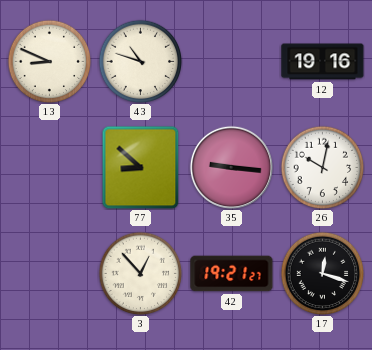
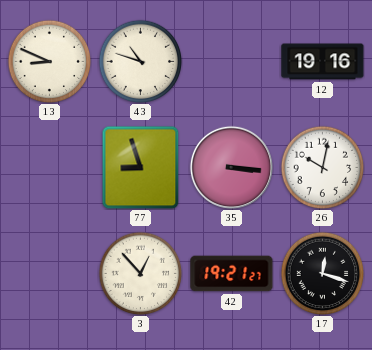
77: 8:52 -> 8:57 (141, 167)
35: 9:16 -> 3:16 (231, 167)
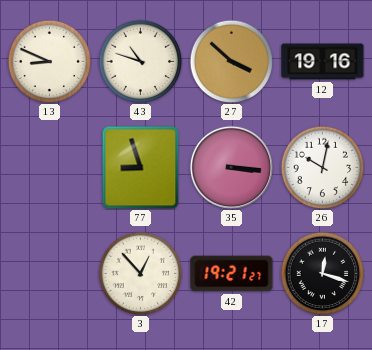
27: none -> 3:52 (231, 61)
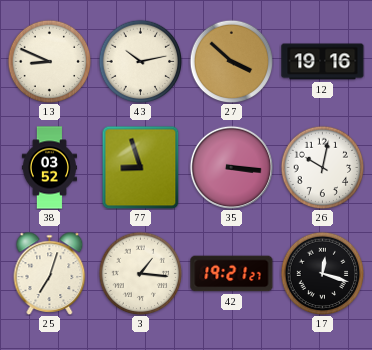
43: 10:48 -> 10:13 (140, 61)
38: none -> 03:52 (49, 168)
25: none -> 7:03 (50, 274)
3: 12:53 -> 1:16 (140, 273)
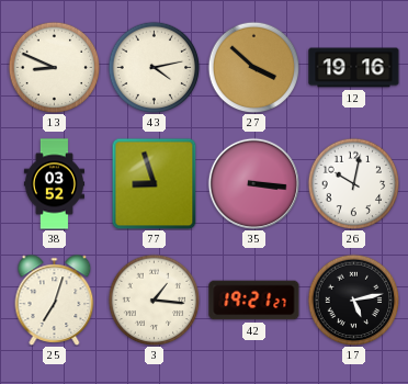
43: 10:13 -> 4:13 (154, 67)
17: 12:18 -> 5:13 (353, 300)
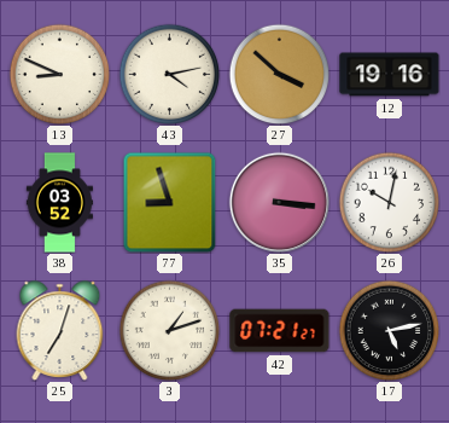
3: 1:16 -> 1:12 (169, 330)
42: 19:21 -> 07:21 (280, 331)
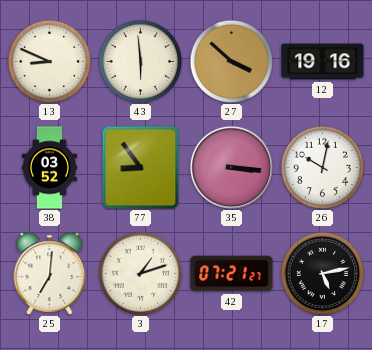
43: 4:13 -> 5:59 (140, 61)
77: 8:57 -> 8:54 (141, 167)
25: 7:03 -> 7:01 (50, 274)
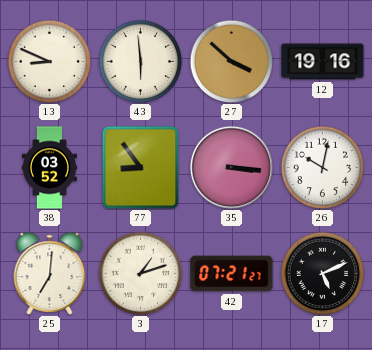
17: 5:13 -> 5:11 (322, 273)
